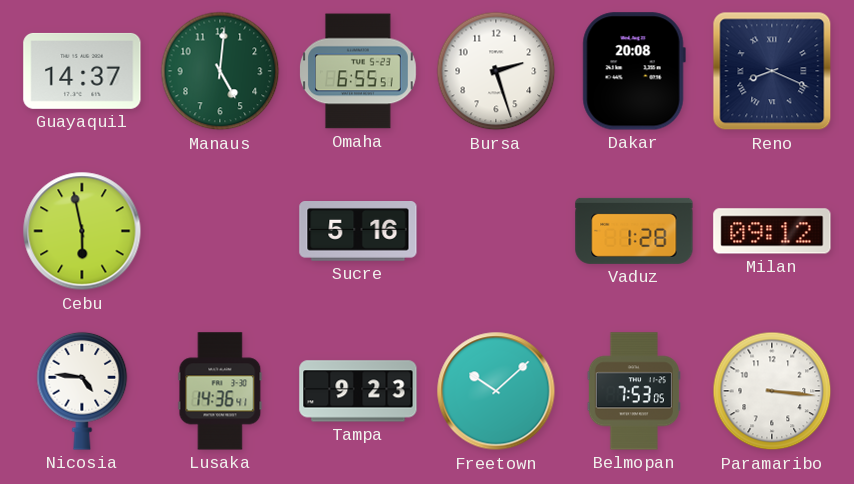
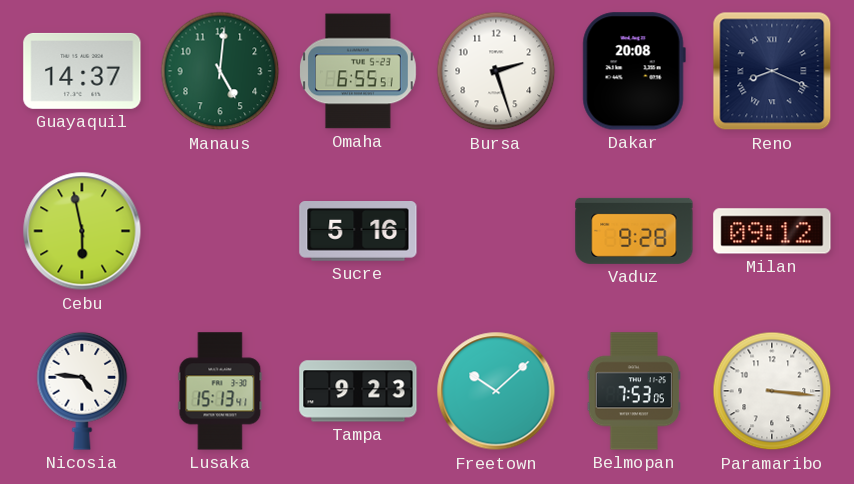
Vaduz: 1:28 -> 9:28 (634, 231)
Lusaka: 14:36 -> 15:13 (220, 391)
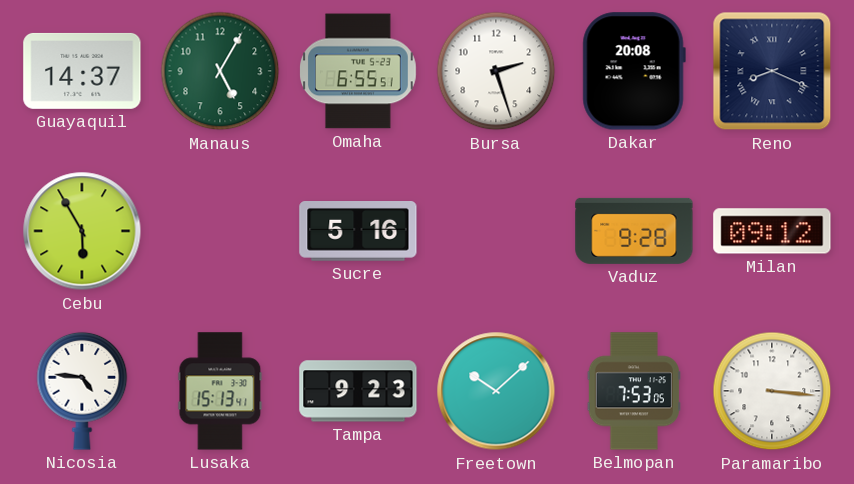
Manaus: 5:01 -> 5:05 (220, 71)
Cebu: 5:58 -> 5:55 (82, 231)
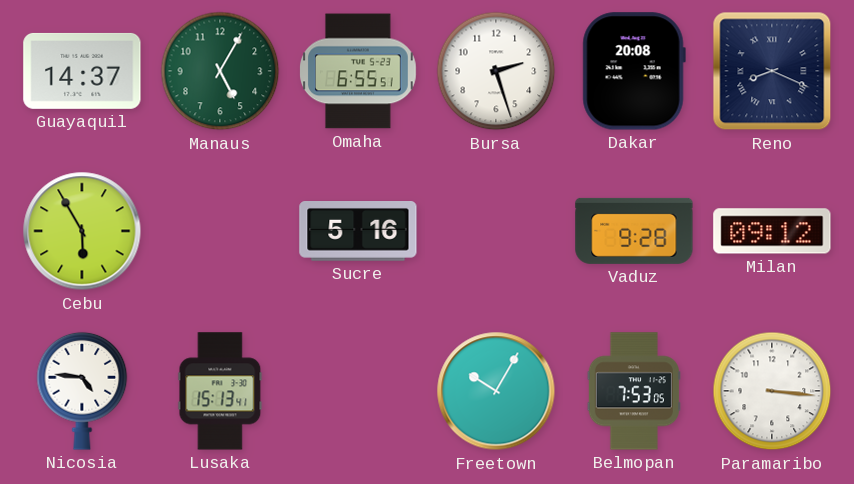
Tampa: 9:23 -> none (358, 391)
Freetown: 10:08 -> 10:05 (496, 391)
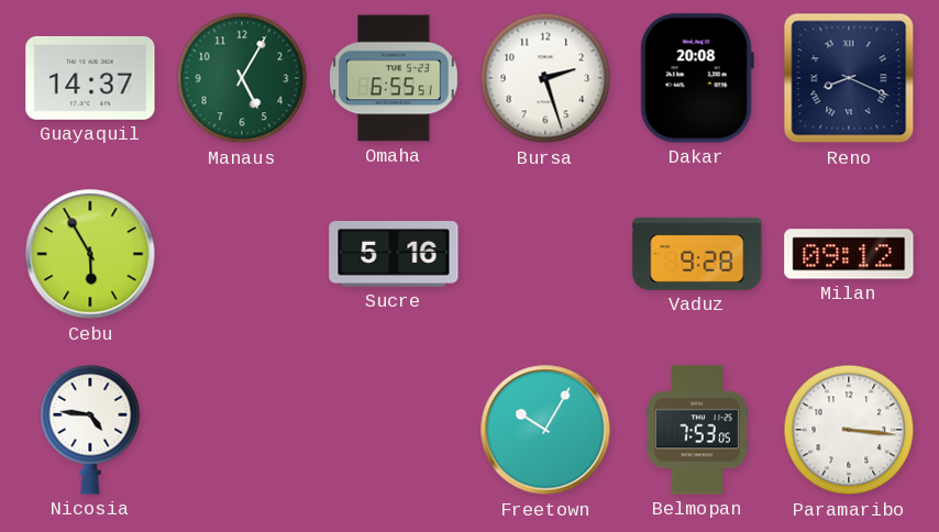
Lusaka: 15:13 -> none (220, 391)
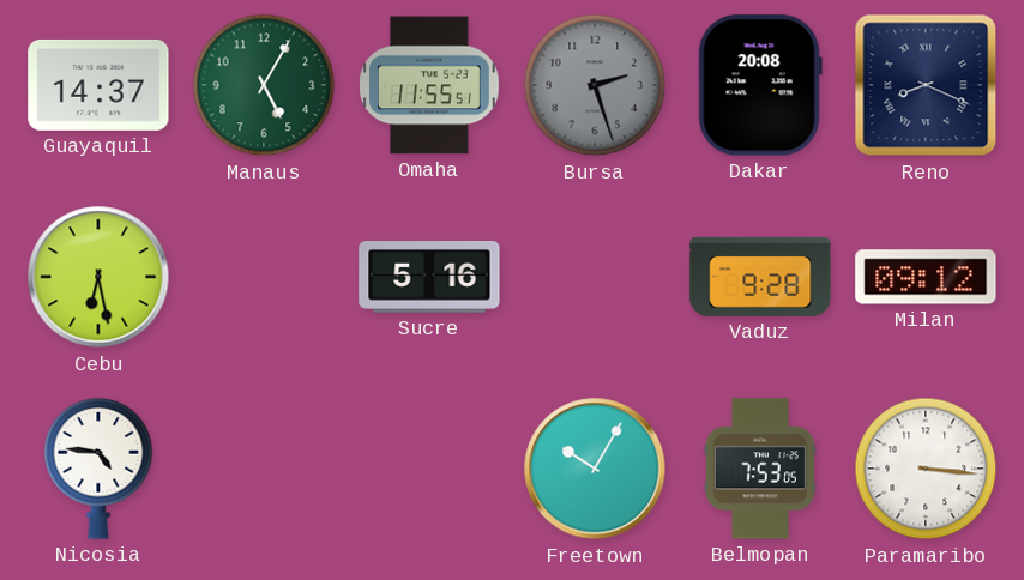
Omaha: 6:55 -> 11:55 (430, 85)
Bursa dial: white -> grey (595, 85)
Cebu: 5:55 -> 6:28 (98, 277)
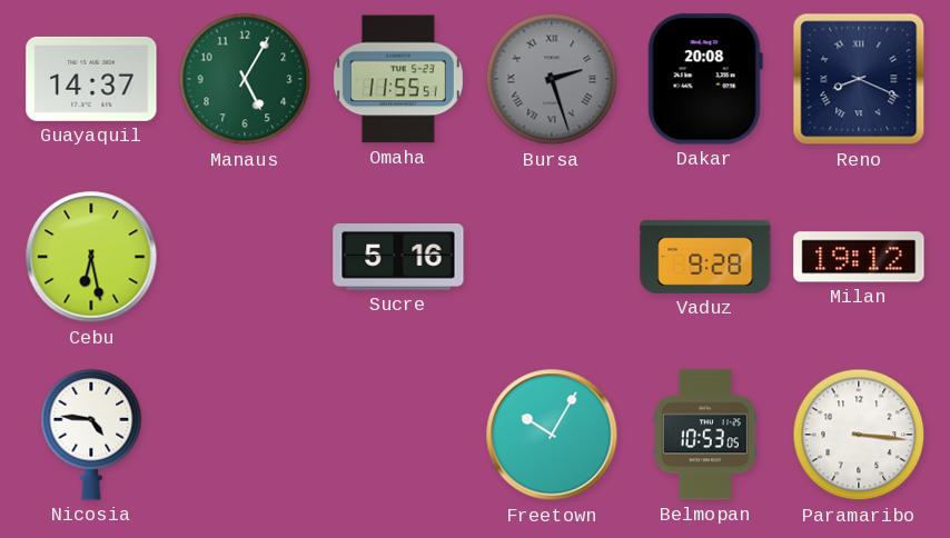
Bursa numerals: Arabic -> Roman (552, 79)
Milan: 09:12 -> 19:12 (859, 257)
Belmopan: 7:53 -> 10:53 (705, 435)
